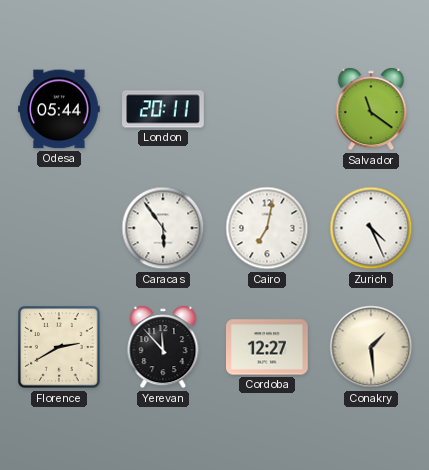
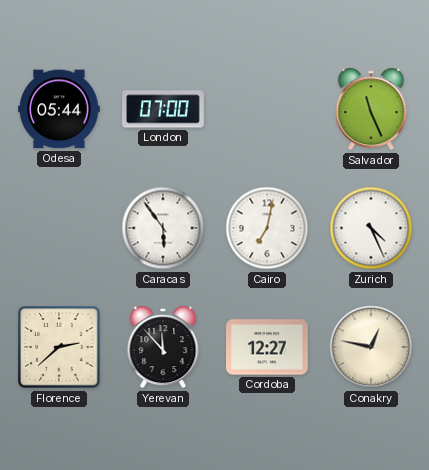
London: 20:11 -> 07:00 (163, 109)
Salvador: 11:21 -> 11:26 (371, 109)
Florence: 2:40 -> 2:38 (59, 347)
Conakry: 1:29 -> 12:47 (371, 347)
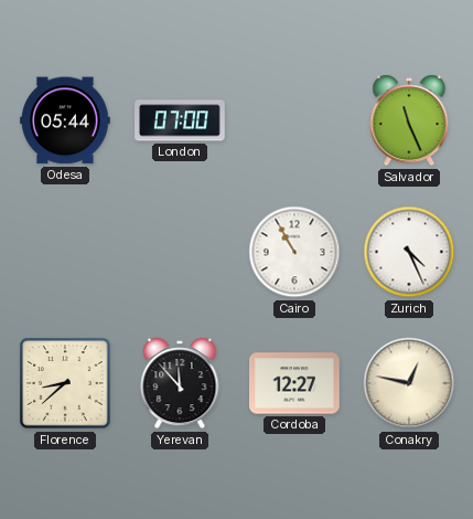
Caracas: 5:54 -> none (163, 228)
Cairo: 7:02 -> 10:55 (294, 252)
Florence: 2:38 -> 8:38 (65, 383)
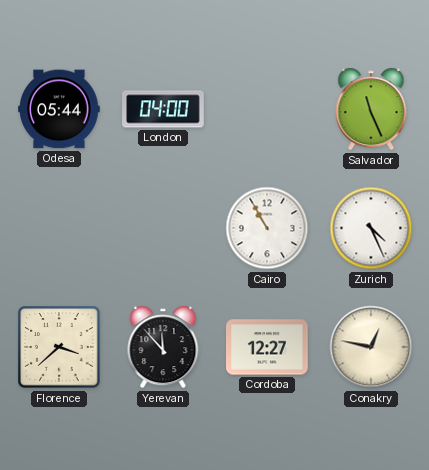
London: 07:00 -> 04:00 (163, 109)
Florence: 8:38 -> 3:38 (59, 347)
